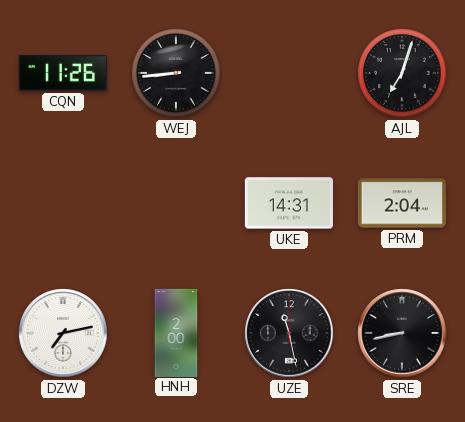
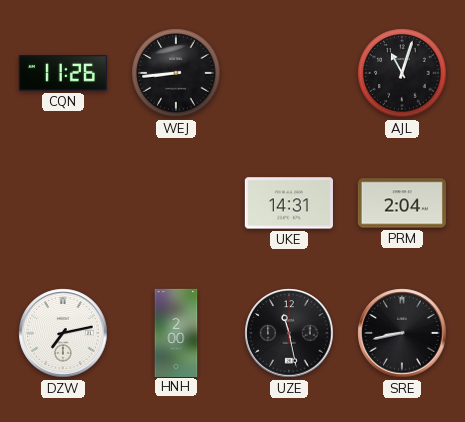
AJL: 7:03 -> 11:03 (402, 73)
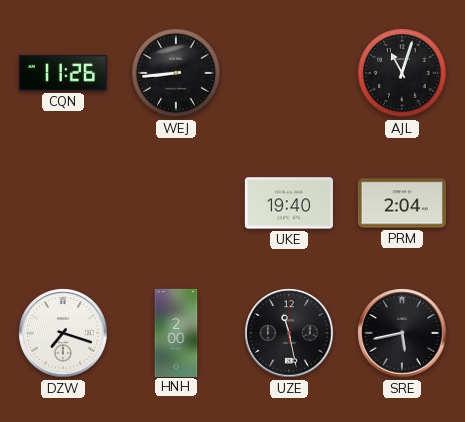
UKE: 14:31 -> 19:40 (289, 203)
DZW: 7:13 -> 7:18 (63, 333)
SRE: 8:43 -> 5:43 (402, 333)
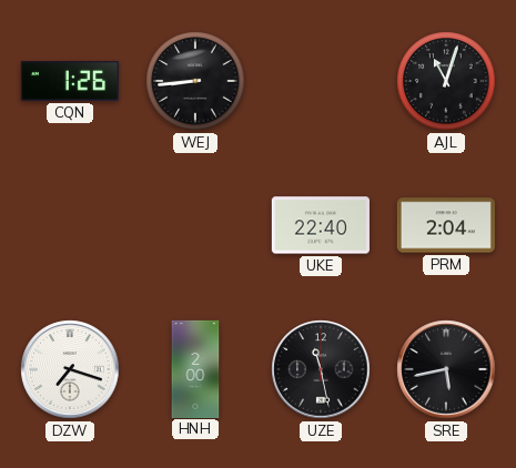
CQN: 11:26 -> 1:26 (70, 81)
UKE: 19:40 -> 22:40 (321, 225)
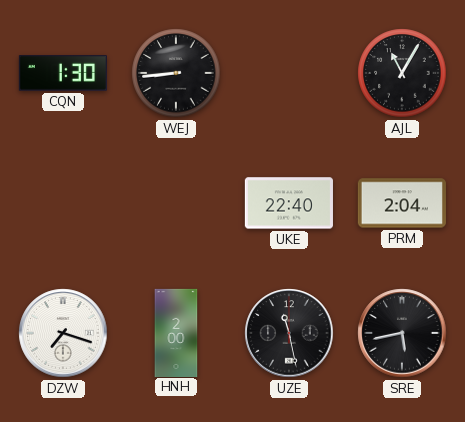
CQN: 1:26 -> 1:30 (63, 73)
AJL: 11:03 -> 11:05 (402, 73)
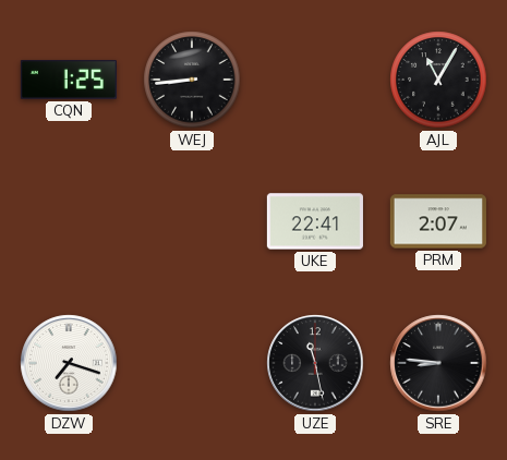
CQN: 1:30 -> 1:25 (69, 80)
UKE: 22:40 -> 22:41 (315, 221)
PRM: 2:04 -> 2:07 (438, 221)
HNH: 2:00 -> none (176, 332)
SRE: 5:43 -> 8:46 (438, 363)
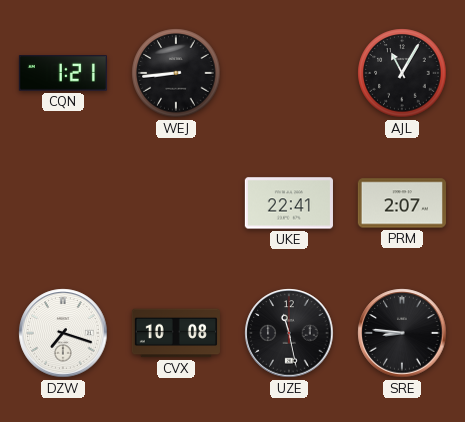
CQN: 1:25 -> 1:21 (63, 73)
CVX: none -> 10:08 (176, 333)
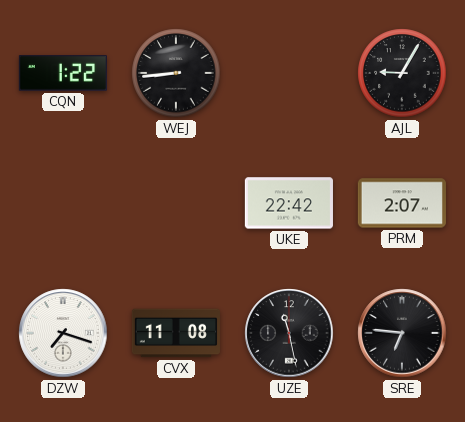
CQN: 1:21 -> 1:22 (63, 73)
AJL: 11:05 -> 9:05 (402, 73)
UKE: 22:41 -> 22:42 (289, 203)
CVX: 10:08 -> 11:08 (176, 333)
SRE: 8:46 -> 6:46 (402, 333)
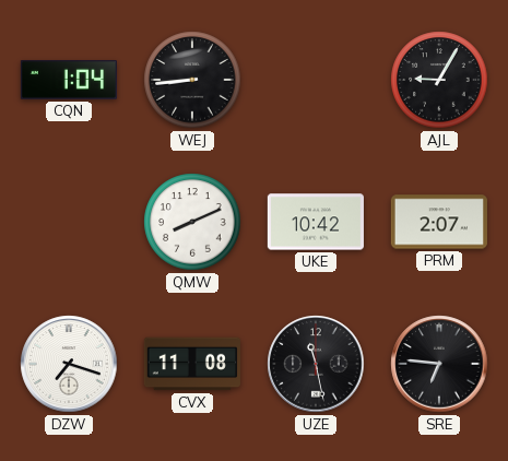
CQN: 1:22 -> 1:04 (69, 80)
QMW: none -> 8:11 (192, 222)
UKE: 22:42 -> 10:42 (316, 222)
